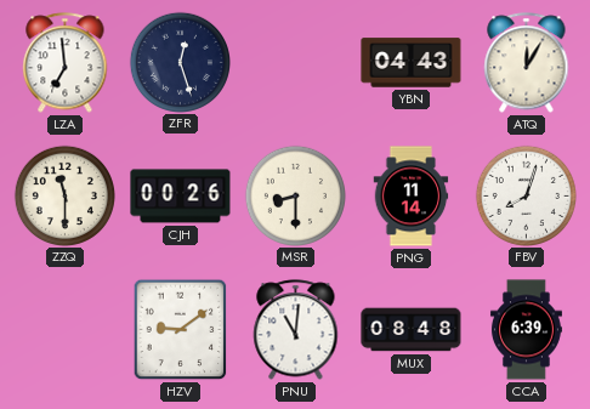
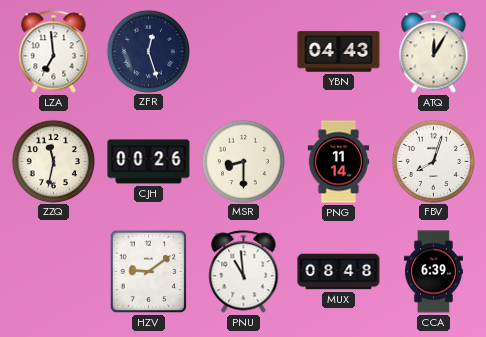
ZZQ: 11:30 -> 11:32 (53, 161)
PNU: 11:01 -> 10:59 (244, 272)
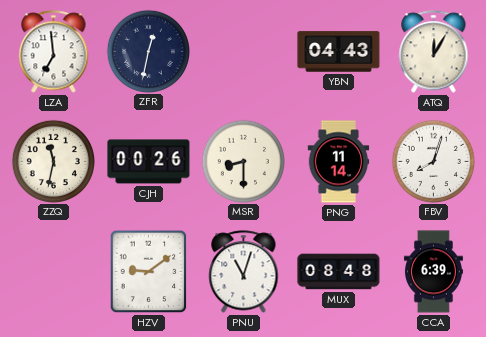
ZFR: 12:27 -> 12:32 (148, 51)
PNU: 10:59 -> 11:03 (244, 272)
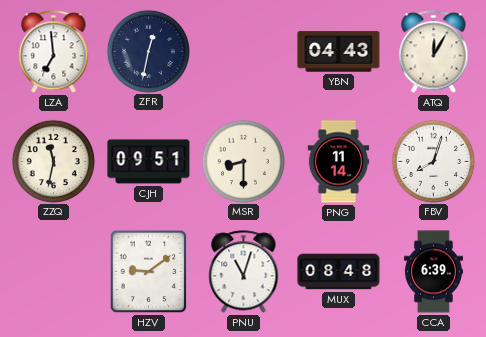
CJH: 00:26 -> 09:51 (149, 162)
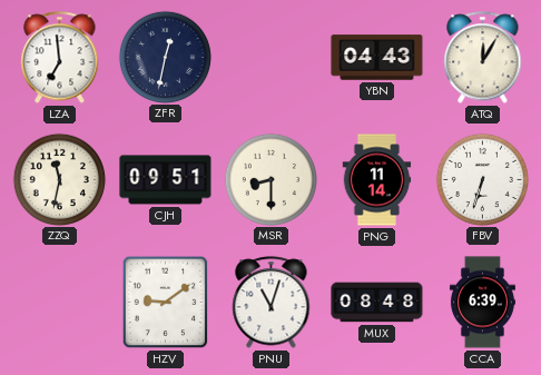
FBV: 8:03 -> 6:33 (482, 179)
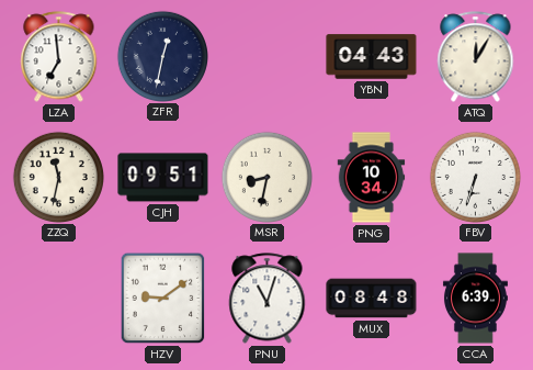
MSR: 8:30 -> 8:32 (266, 177)
PNG: 11:14 -> 10:34 (372, 178)
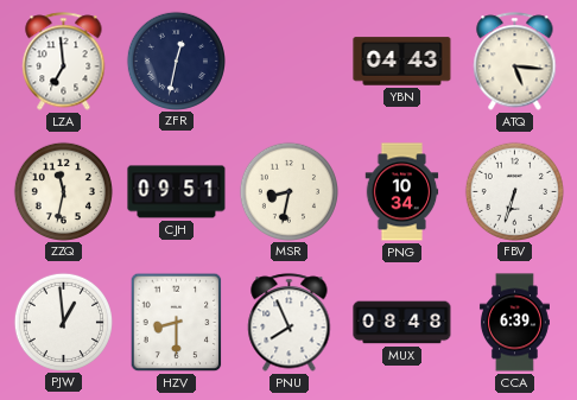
ATQ: 12:05 -> 5:16 (515, 62)
PJW: none -> 12:59 (63, 322)
HZV: 9:09 -> 8:30 (177, 323)
PNU: 11:03 -> 7:56 (290, 323)
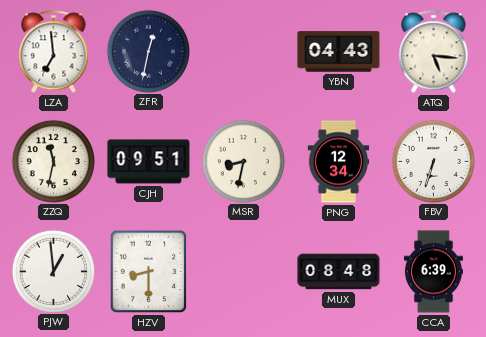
PNG: 10:34 -> 12:34 (339, 162)
PNU: 7:56 -> none (290, 323)
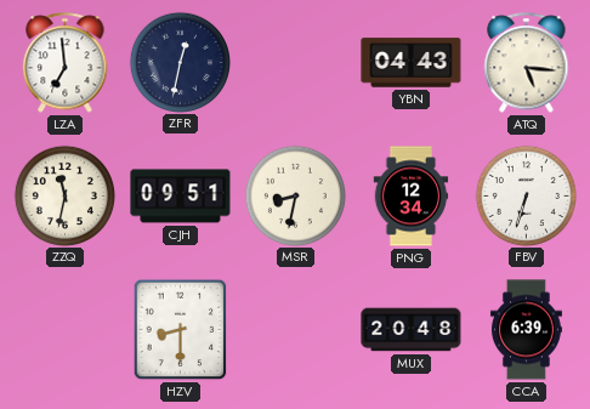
PJW: 12:59 -> none (53, 271)
MUX: 08:48 -> 20:48 (412, 330)
